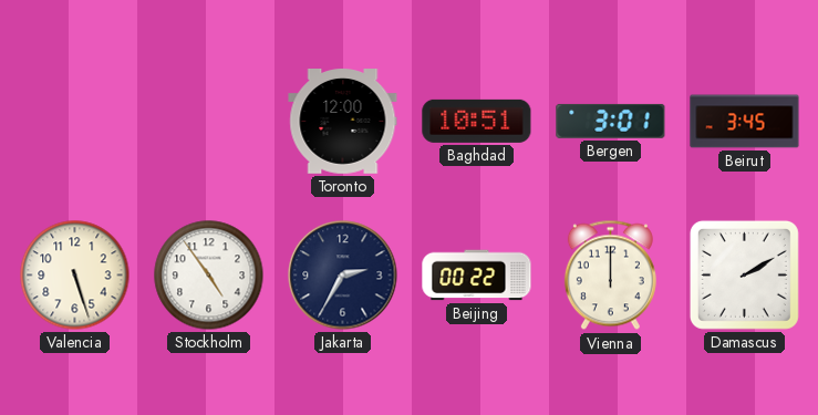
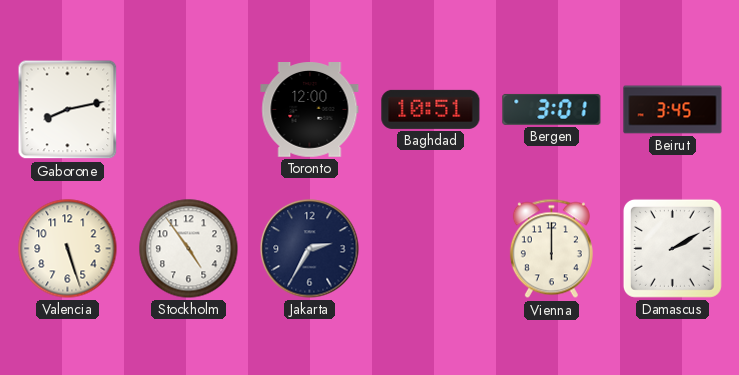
Gaborone: none -> 8:13 (68, 110)
Beijing: 00:22 -> none (477, 276)
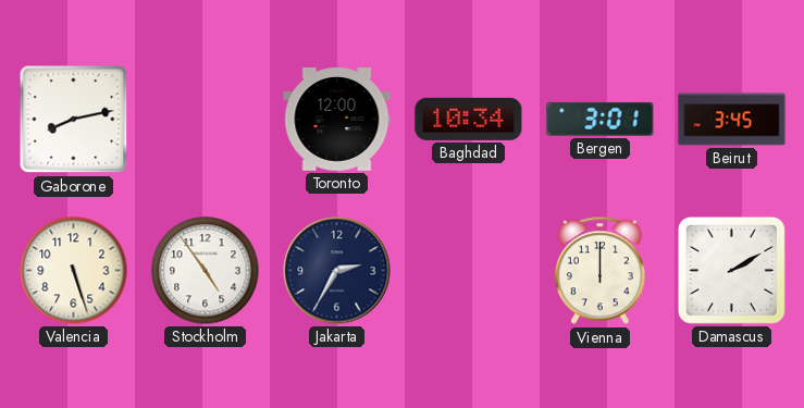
Baghdad: 10:51 -> 10:34 (469, 119)
